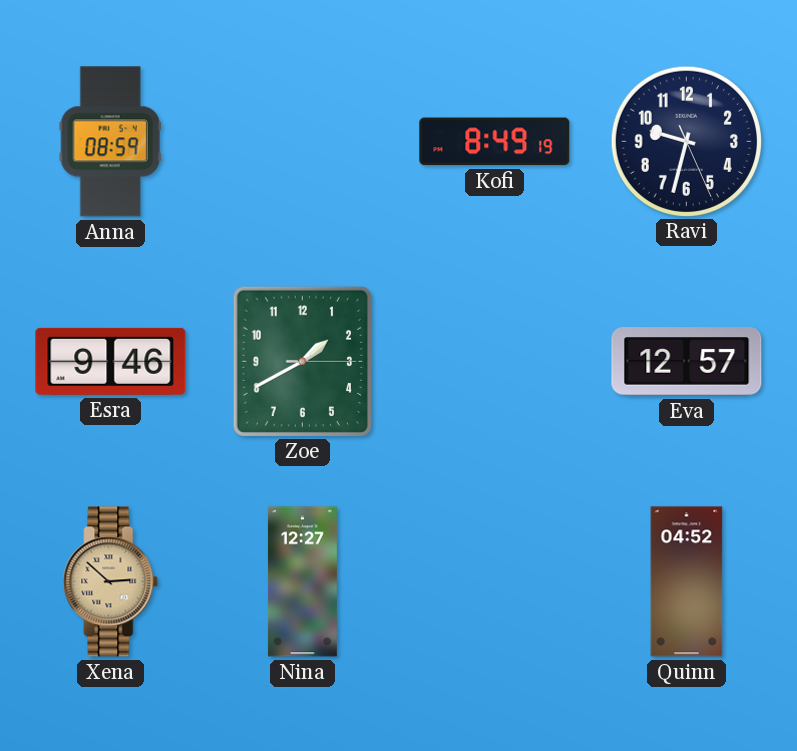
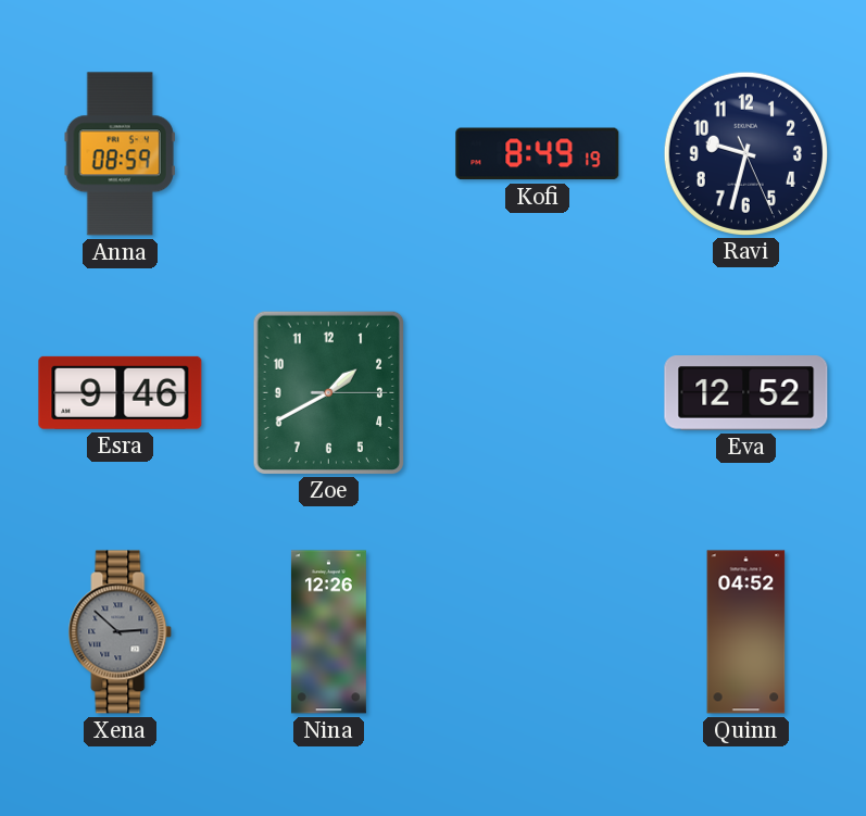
Eva: 12:57 -> 12:52 (746, 393)
Xena dial: champagne -> grey (121, 632)
Nina: 12:27 -> 12:26 (328, 632)
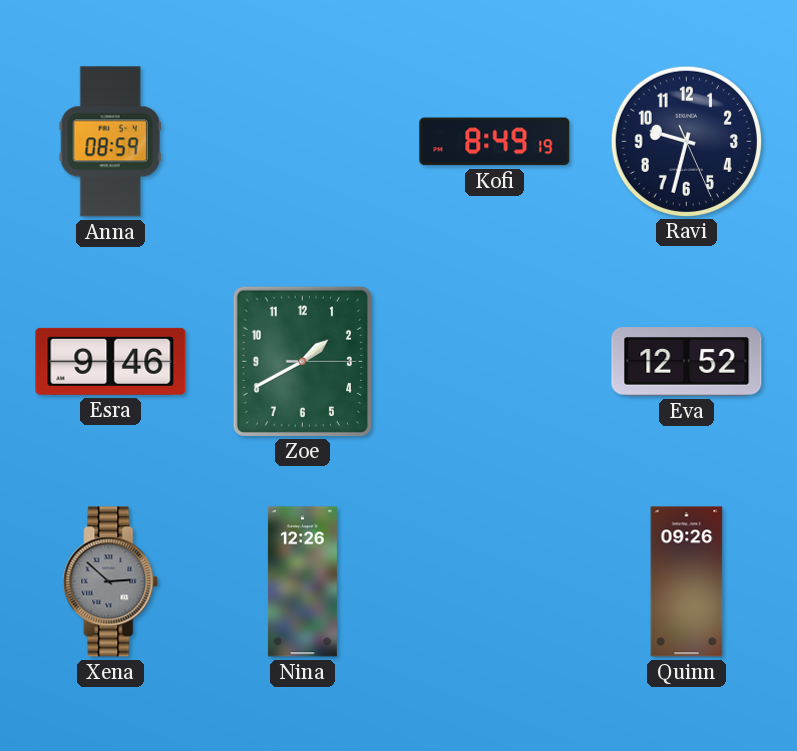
Quinn: 04:52 -> 09:26 (687, 582)
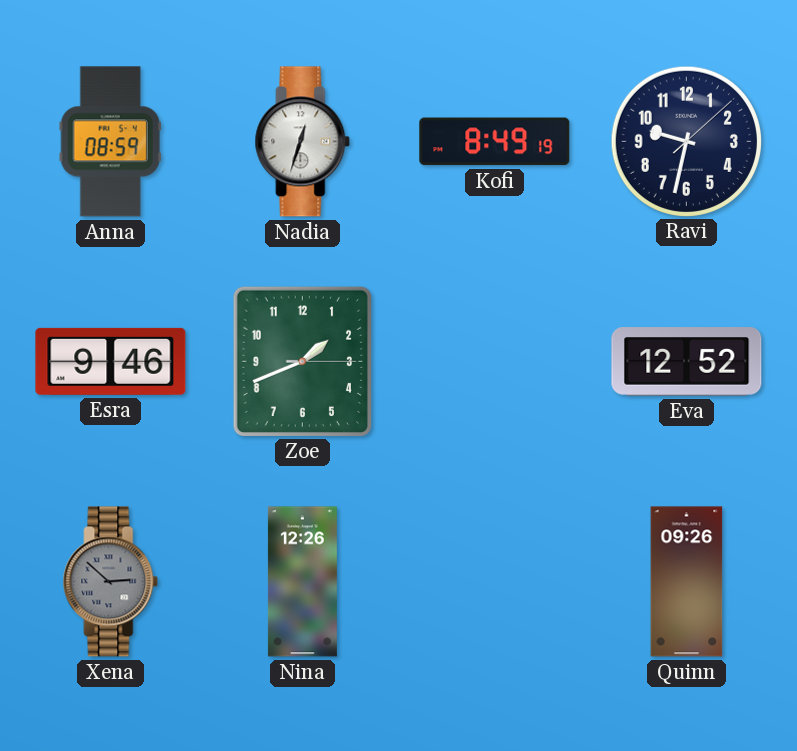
Nadia: none -> 12:33 (303, 142)
Ravi: 9:32:26 -> 9:32:08 (686, 141)
Zoe: 1:40 -> 1:41 (302, 361)
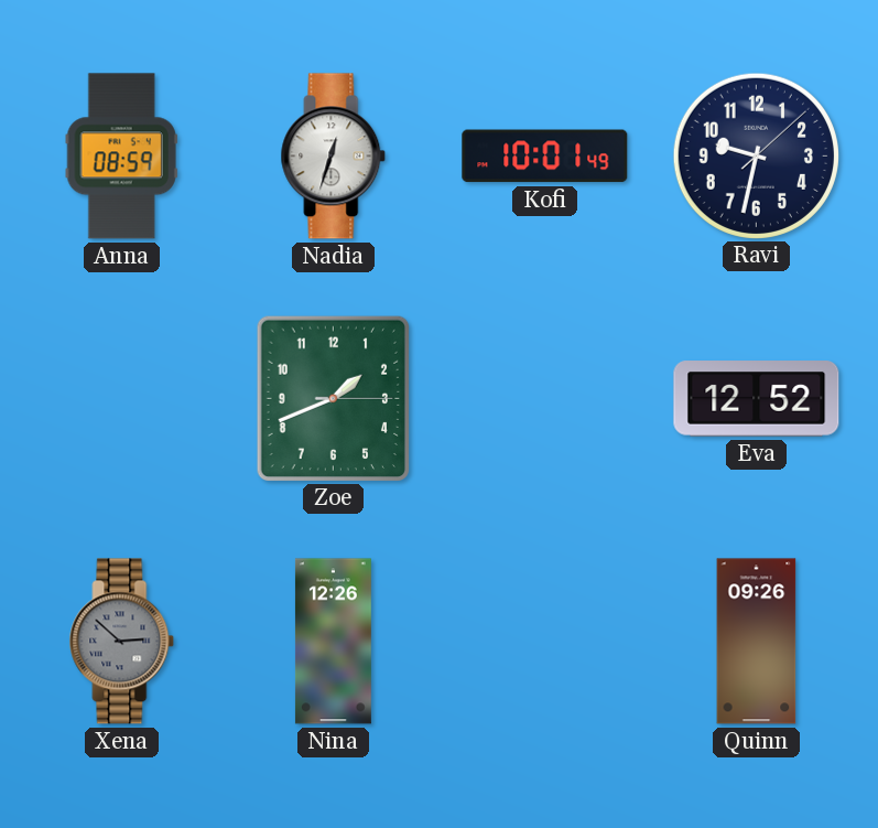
Kofi: 8:49 -> 10:01 (545, 157)
Esra: 9:46 -> none (111, 361)
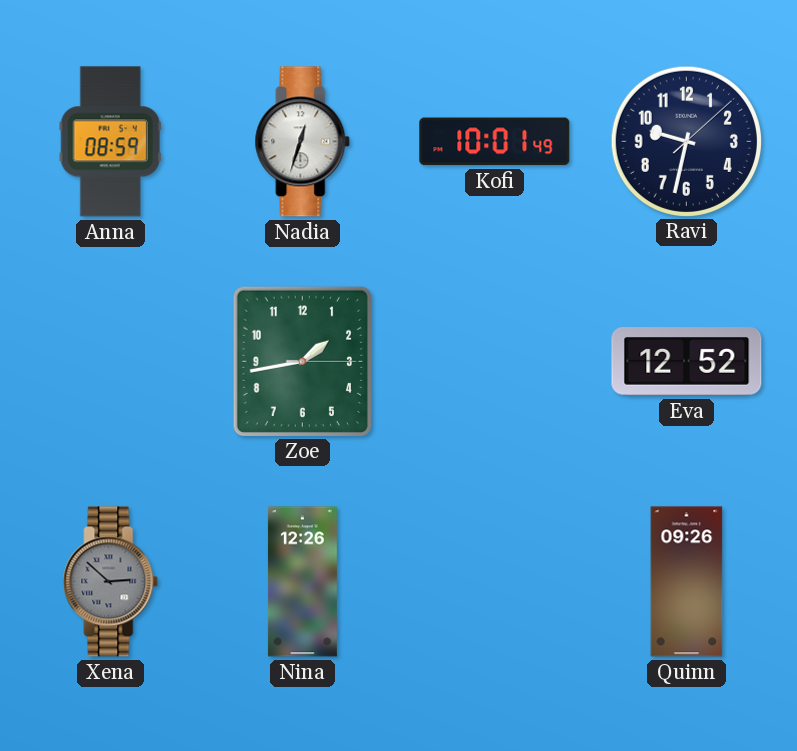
Zoe: 1:41 -> 1:43 (302, 361)
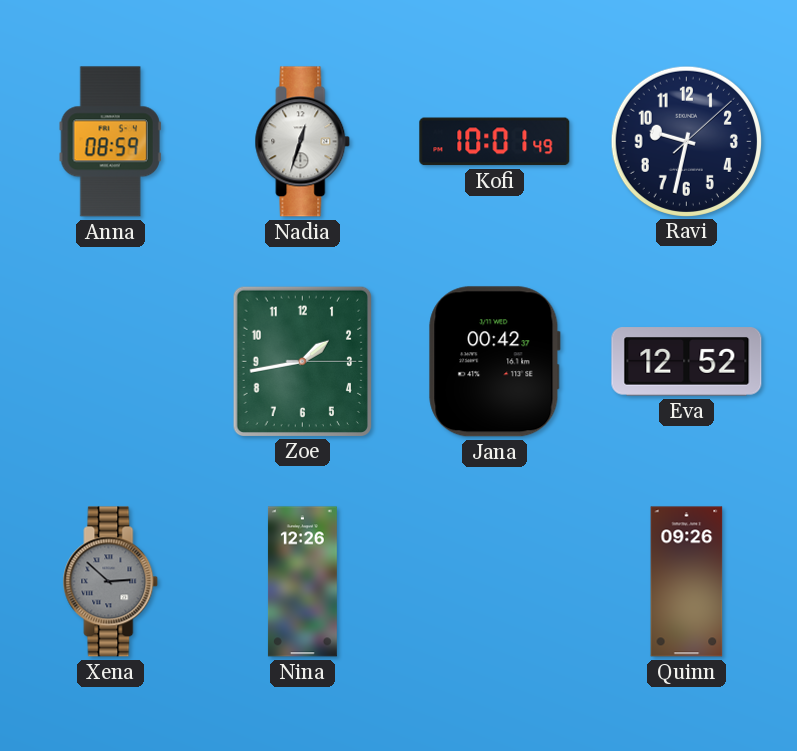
Jana: none -> 00:42 (495, 362)
